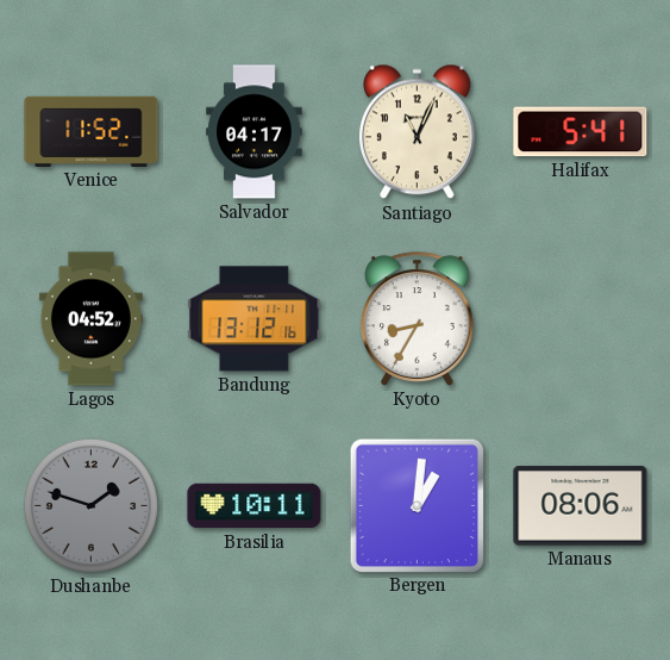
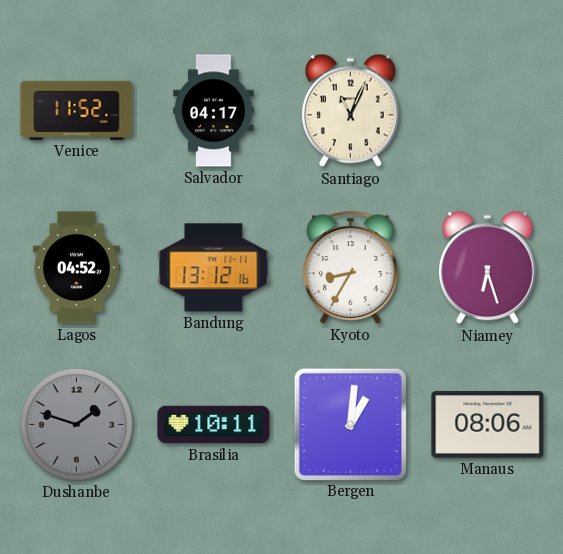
Halifax: 5:41 -> none (581, 132)
Niamey: none -> 6:27 (487, 268)
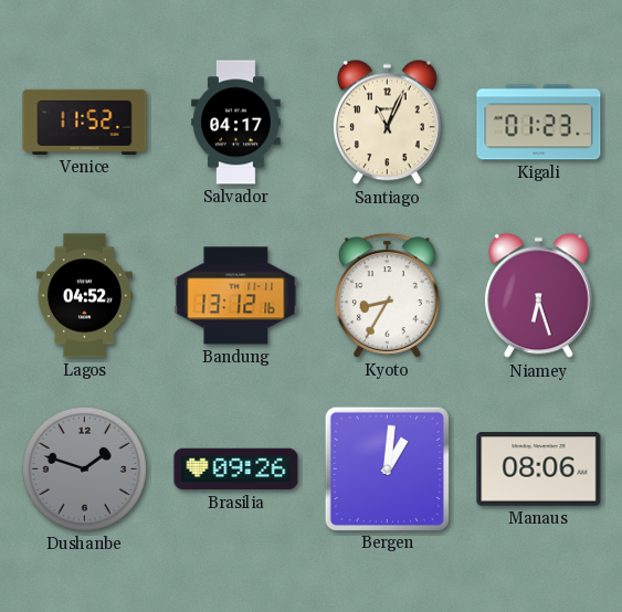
Kigali: none -> 01:23 (539, 123)
Brasilia: 10:11 -> 09:26 (236, 469)
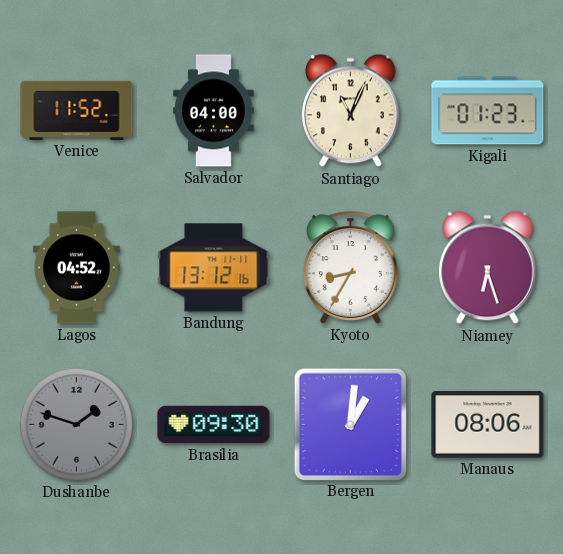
Salvador: 04:17 -> 04:00 (214, 111)
Brasilia: 09:26 -> 09:30 (214, 425)
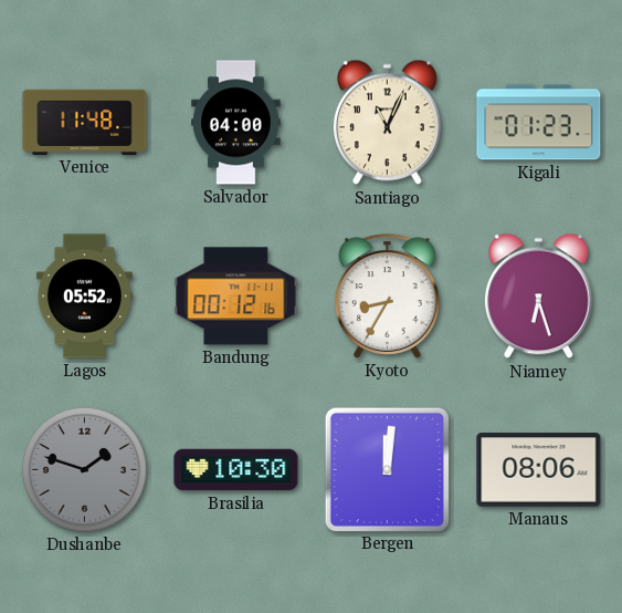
Venice: 11:52 -> 11:48 (85, 122)
Lagos: 04:52 -> 05:52 (84, 297)
Bandung: 13:12 -> 00:12 (236, 297)
Brasilia: 09:30 -> 10:30 (236, 470)
Bergen: 1:01 -> 12:01 (387, 469)
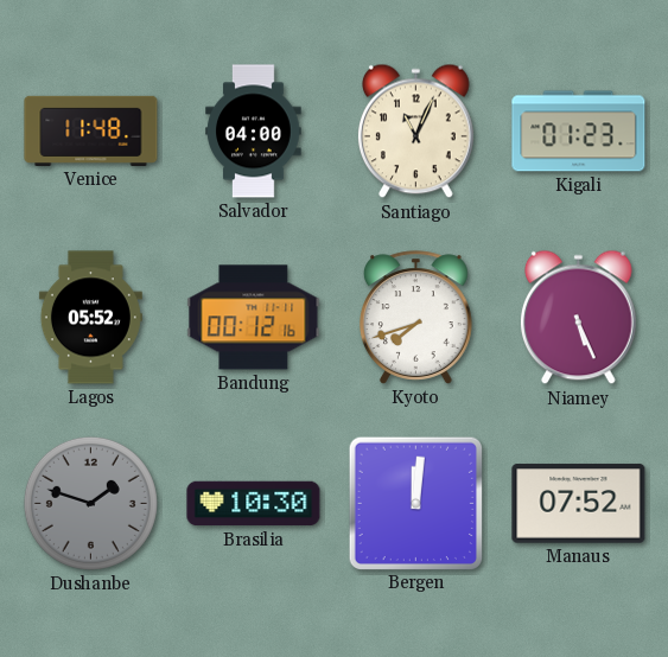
Kyoto: 8:35 -> 7:42 (415, 318)
Niamey: 6:27 -> 5:26 (578, 318)
Manaus: 08:06 -> 07:52 (579, 504)
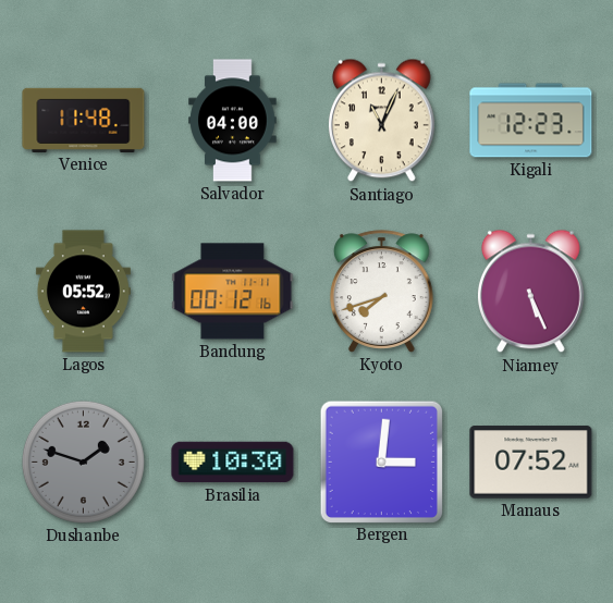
Kigali: 01:23 -> 12:23 (531, 121)
Bergen: 12:01 -> 3:01 (381, 462)
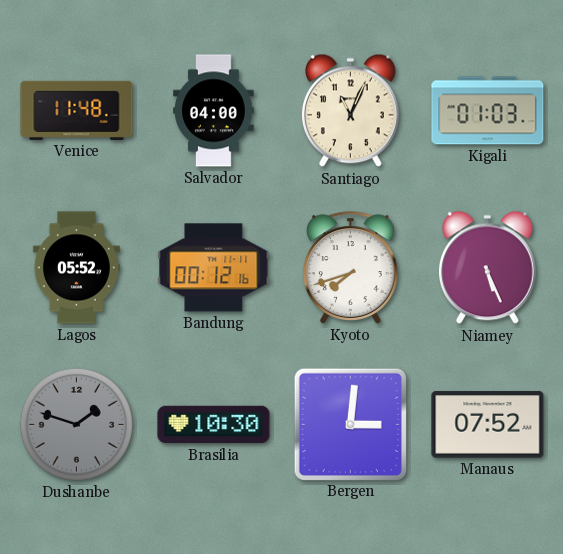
Kigali: 12:23 -> 01:03 (488, 111)
